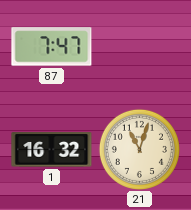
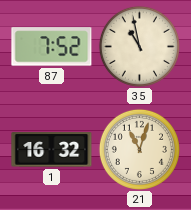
87: 7:47 -> 7:52 (52, 47)
35: none -> 10:58 (139, 46)
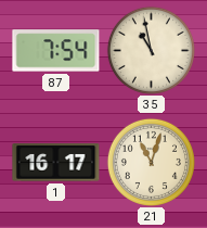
87: 7:52 -> 7:54 (56, 51)
1: 16:32 -> 16:17 (56, 163)
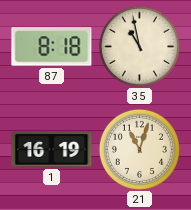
87: 7:54 -> 8:18 (52, 47)
1: 16:17 -> 16:19 (52, 150)
